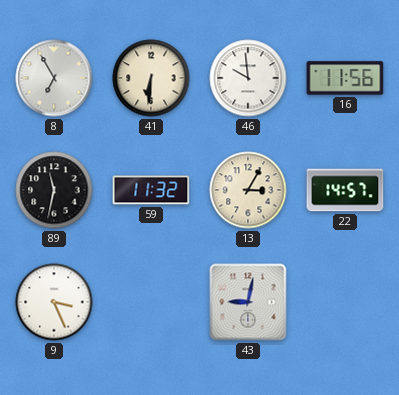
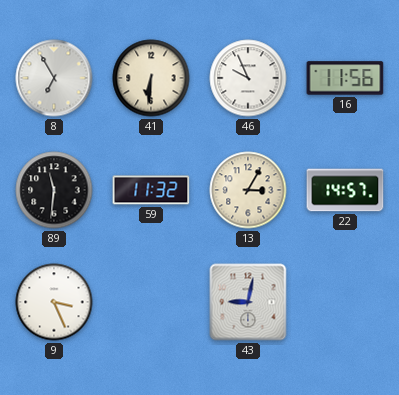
46: 9:59 -> 9:56 (248, 78)
89: 11:32 -> 11:31 (54, 190)
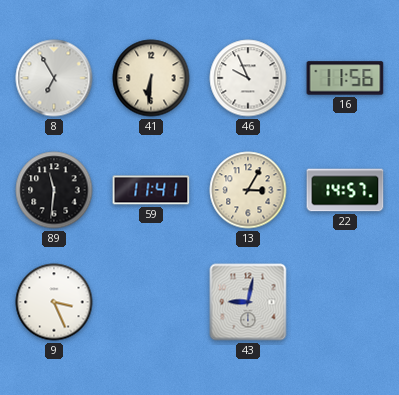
59: 11:32 -> 11:41 (151, 190)
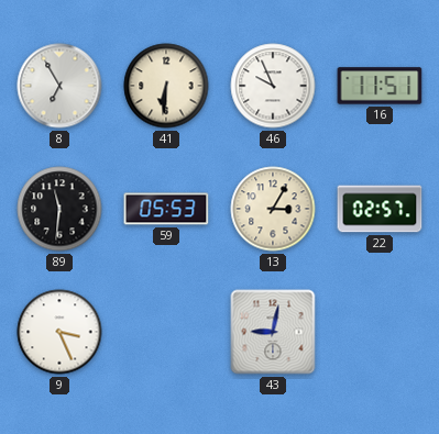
16: 11:56 -> 11:51 (380, 86)
59: 11:41 -> 05:53 (166, 209)
22: 14:57 -> 02:57 (380, 209)
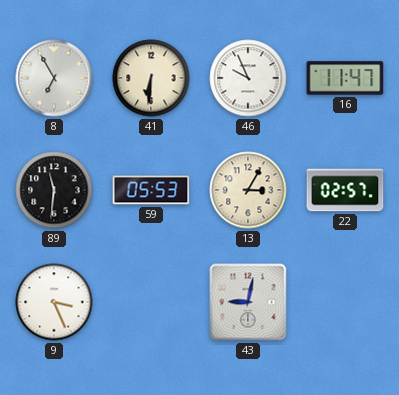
16: 11:51 -> 11:47 (345, 78)
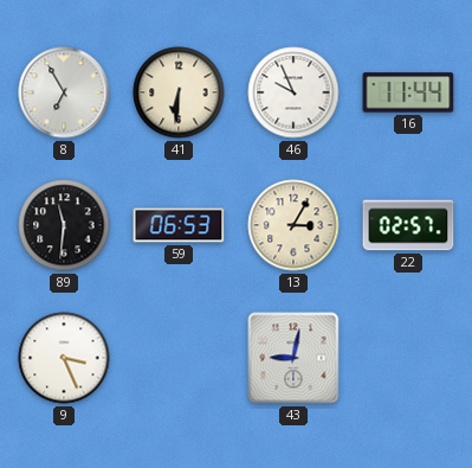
16: 11:47 -> 11:44 (408, 92)
59: 05:53 -> 06:53 (179, 225)
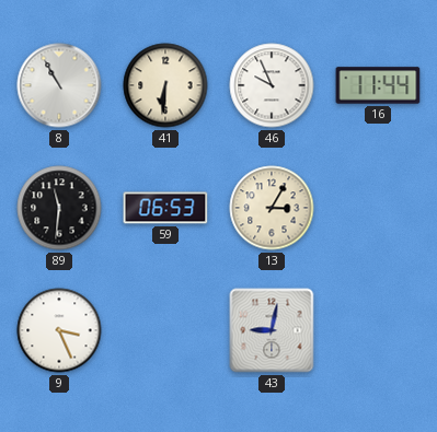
8: 6:55 -> 10:55 (59, 85)
22: 02:57 -> none (408, 225)
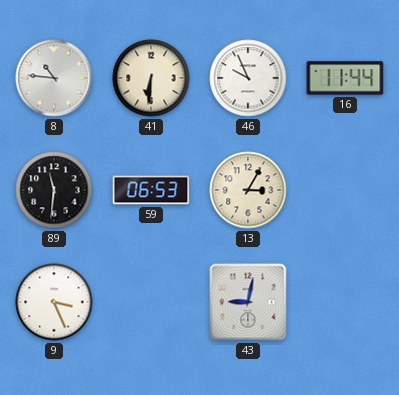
8: 10:55 -> 10:46 (54, 78)
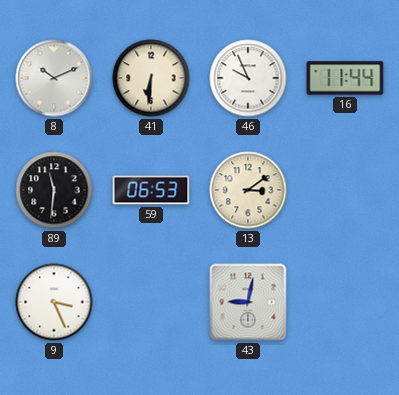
8: 10:46 -> 10:11 (54, 78)
13: 3:05 -> 3:09 (248, 190)
